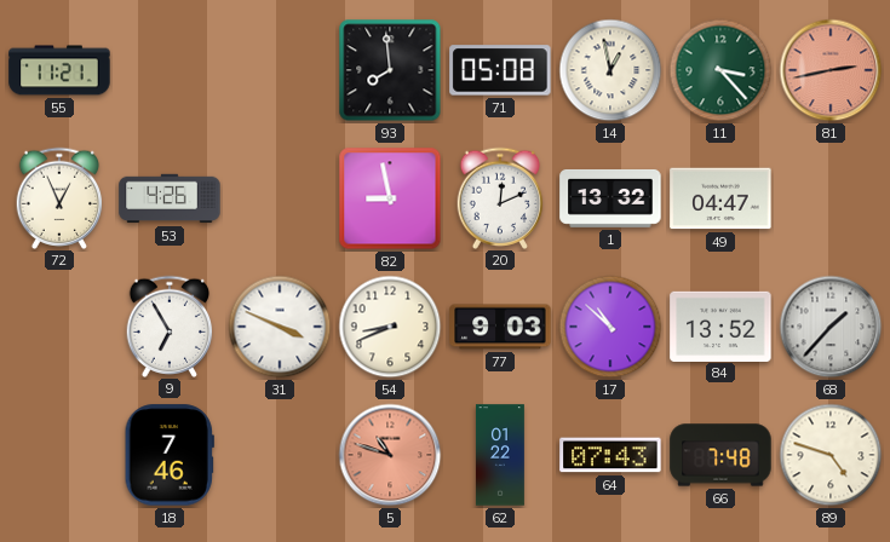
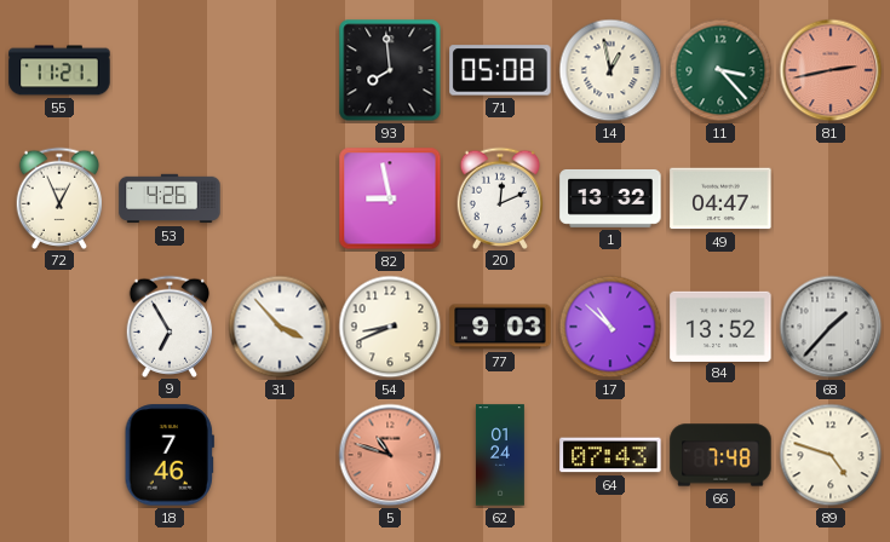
31: 3:49 -> 3:53 (280, 327)
62: 01:22 -> 01:24 (500, 455)
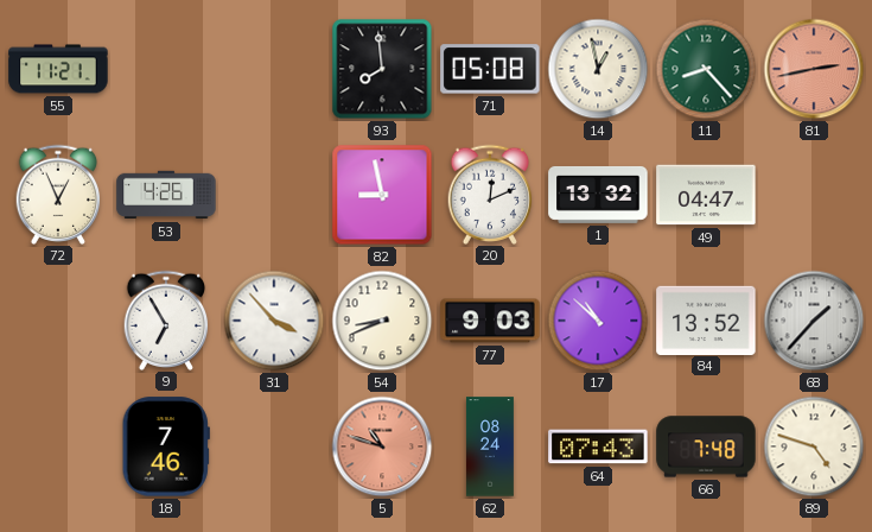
11: 3:23 -> 8:23 (706, 69)
62: 01:24 -> 08:24 (490, 446)
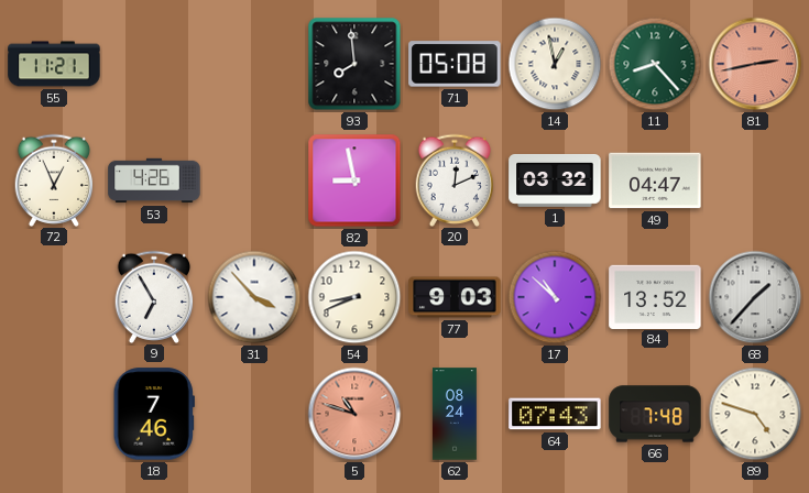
1: 13:32 -> 03:32 (555, 180)
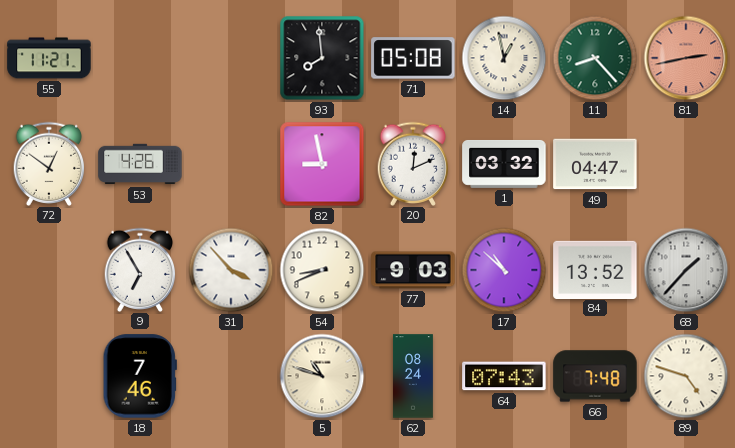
72: 12:56 -> 12:51 (49, 163)
5 dial: salmon -> cream (322, 376)
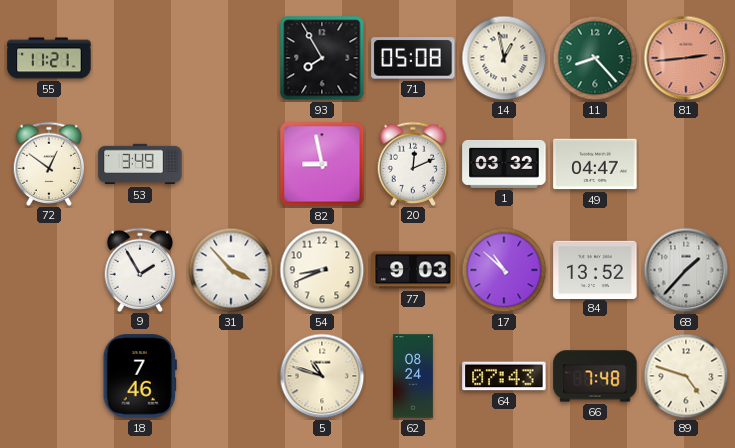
93: 7:59 -> 7:55 (322, 58)
81: 2:43 -> 2:44 (686, 58)
53: 4:26 -> 3:49 (140, 164)
9: 6:55 -> 1:55 (140, 269)
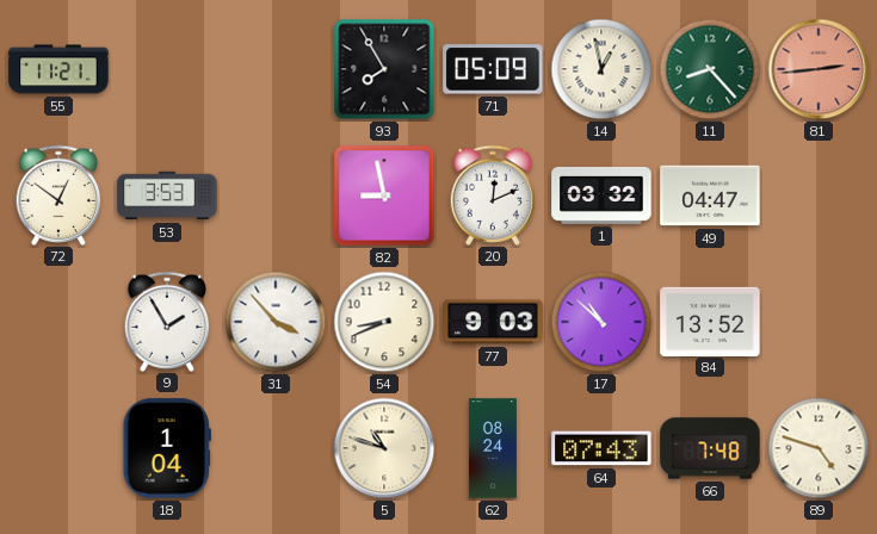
71: 05:08 -> 05:09 (493, 69)
53: 3:49 -> 3:53 (167, 195)
68: 1:37 -> none (686, 270)
18: 7:46 -> 1:04 (167, 448)
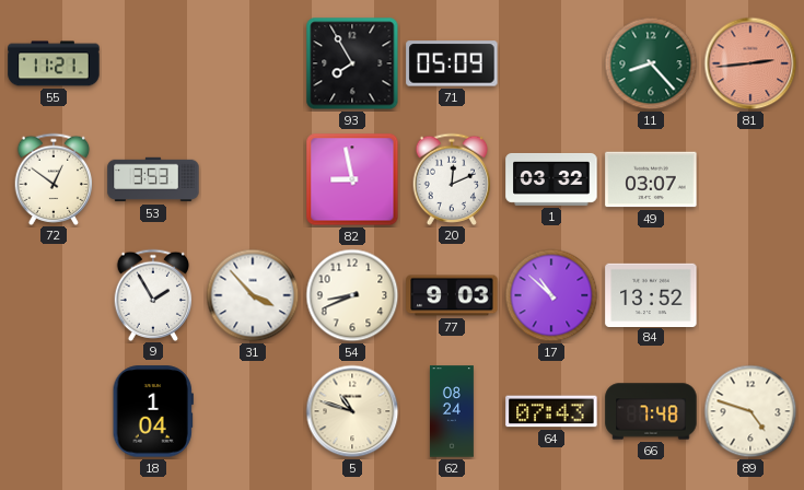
14: 12:58 -> none (601, 69)
49: 04:47 -> 03:07 (651, 179)
